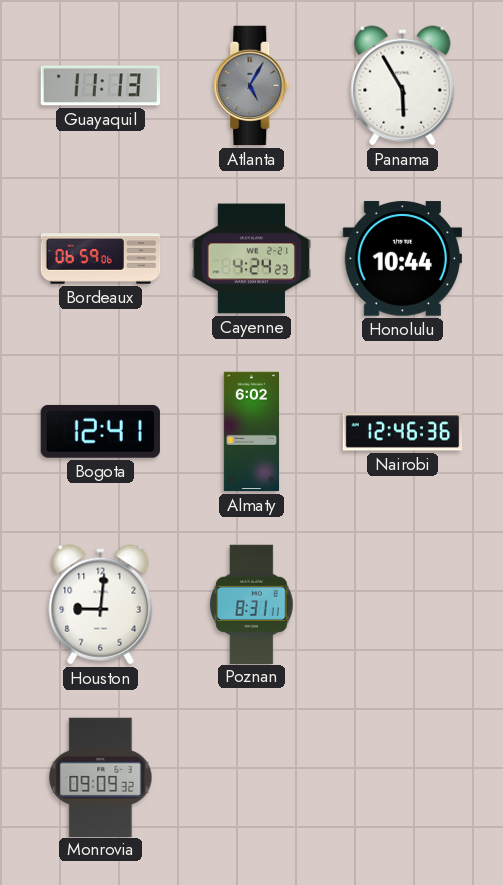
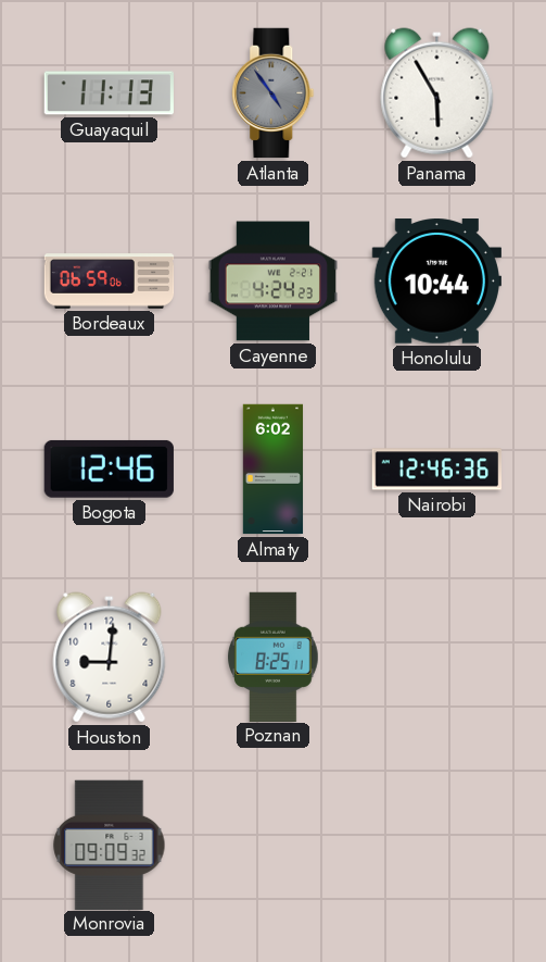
Atlanta: 5:05 -> 4:54 (274, 93)
Bogota: 12:41 -> 12:46 (109, 468)
Poznan: 8:31 -> 8:25 (274, 657)
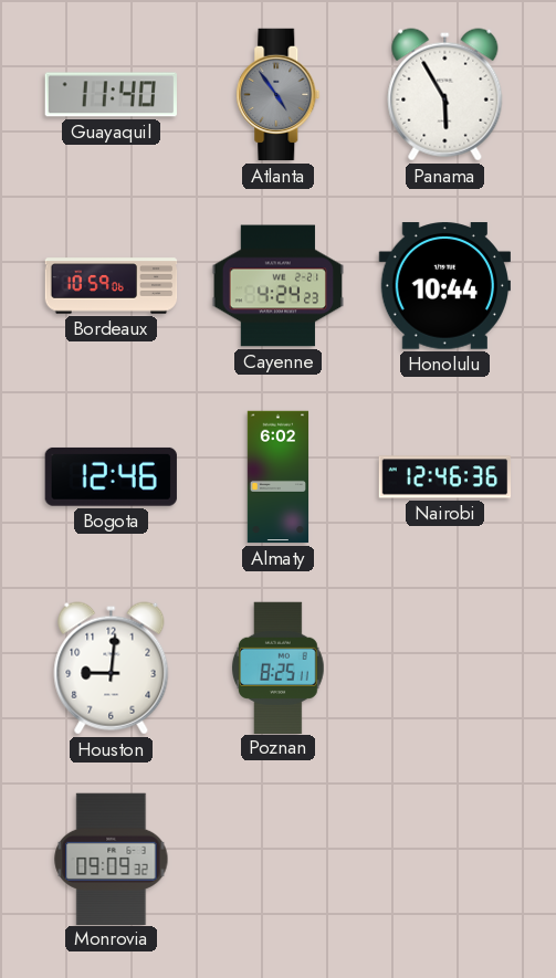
Guayaquil: 11:13 -> 11:40 (111, 95)
Bordeaux: 06:59 -> 10:59 (112, 286)
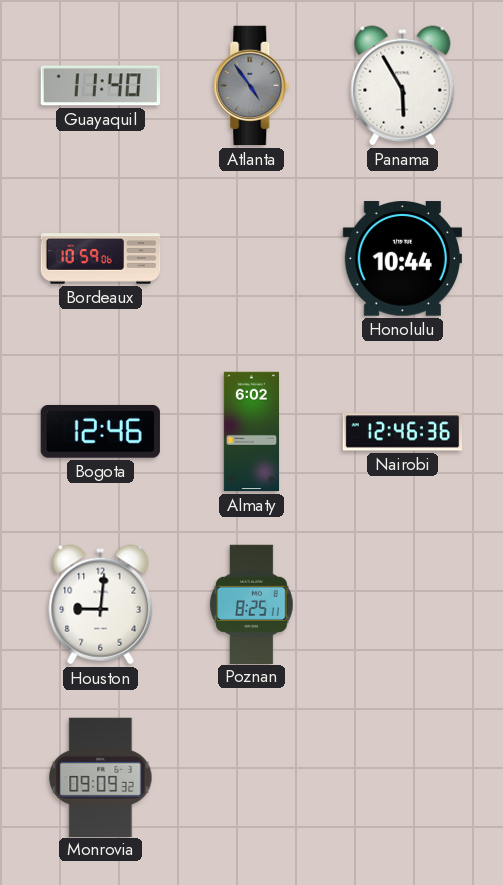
Cayenne: 4:24 -> none (279, 286)
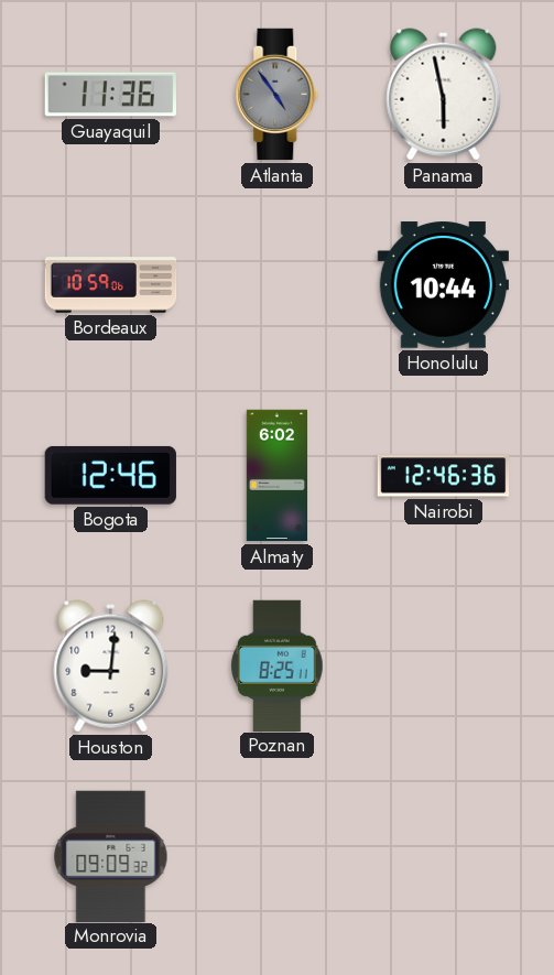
Guayaquil: 11:40 -> 11:36 (110, 95)
Panama: 5:55 -> 5:58 (444, 95)
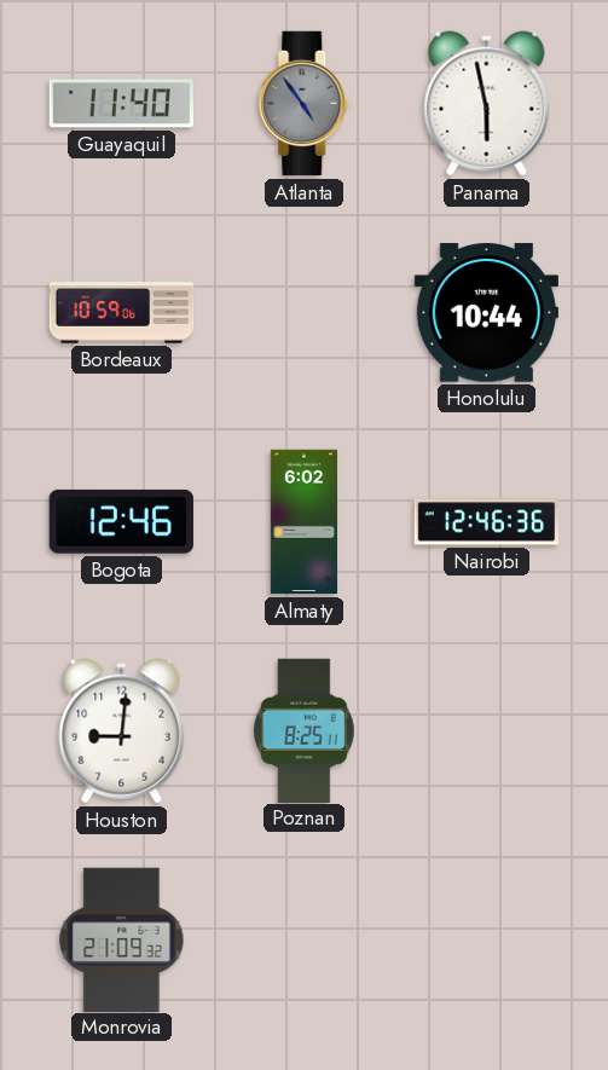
Guayaquil: 11:36 -> 11:40 (121, 104)
Monrovia: 09:09 -> 21:09 (122, 939)
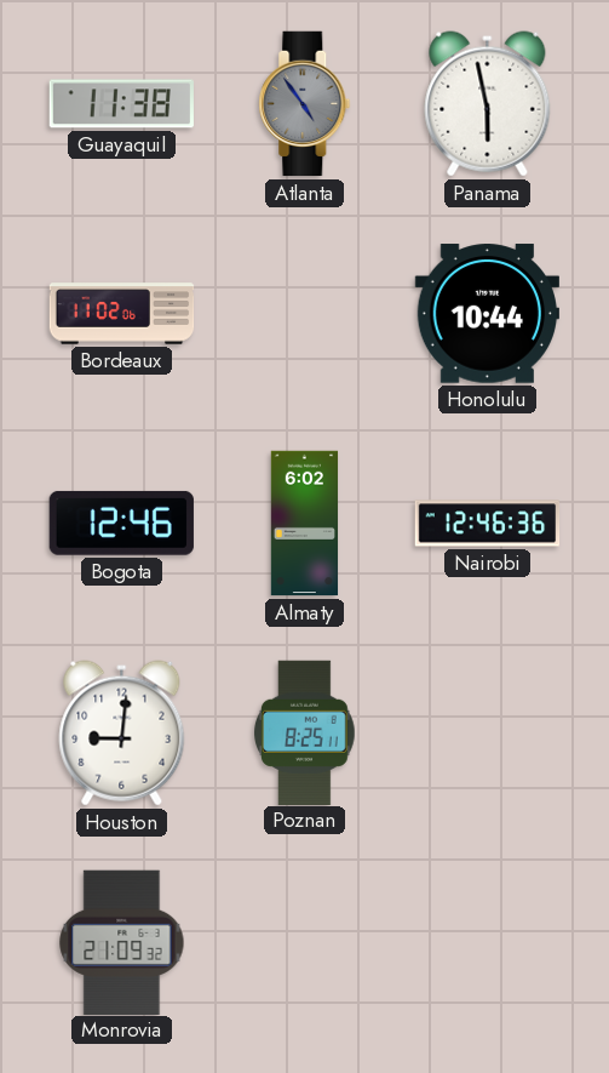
Guayaquil: 11:40 -> 11:38 (121, 104)
Bordeaux: 10:59 -> 11:02 (122, 314)
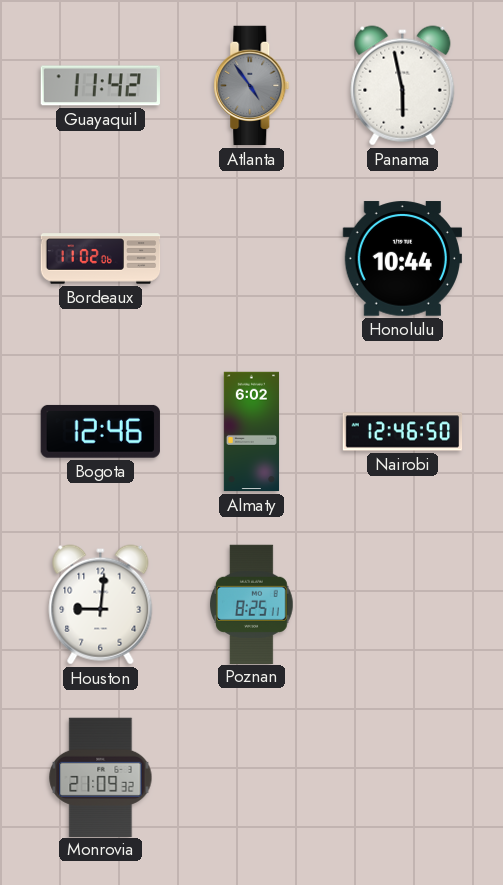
Guayaquil: 11:38 -> 11:42 (100, 86)
Nairobi: 12:46:36 -> 12:46:50 (403, 432)
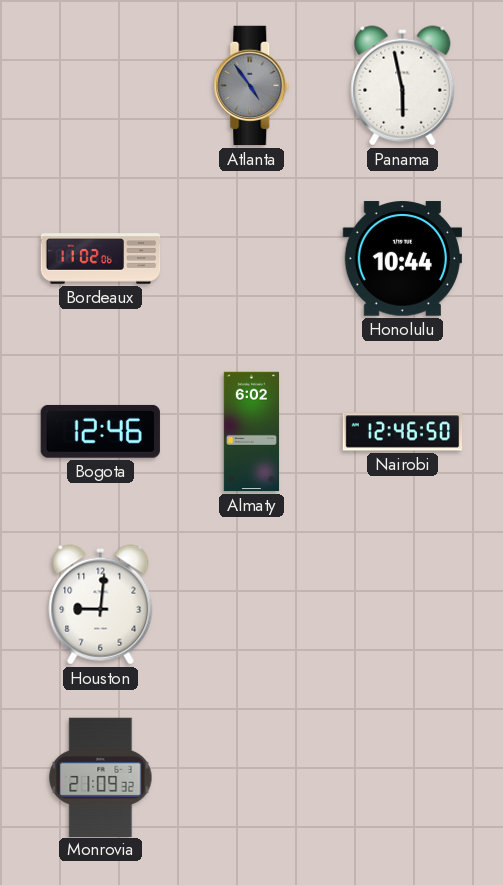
Guayaquil: 11:42 -> none (100, 86)
Poznan: 8:25 -> none (252, 604)
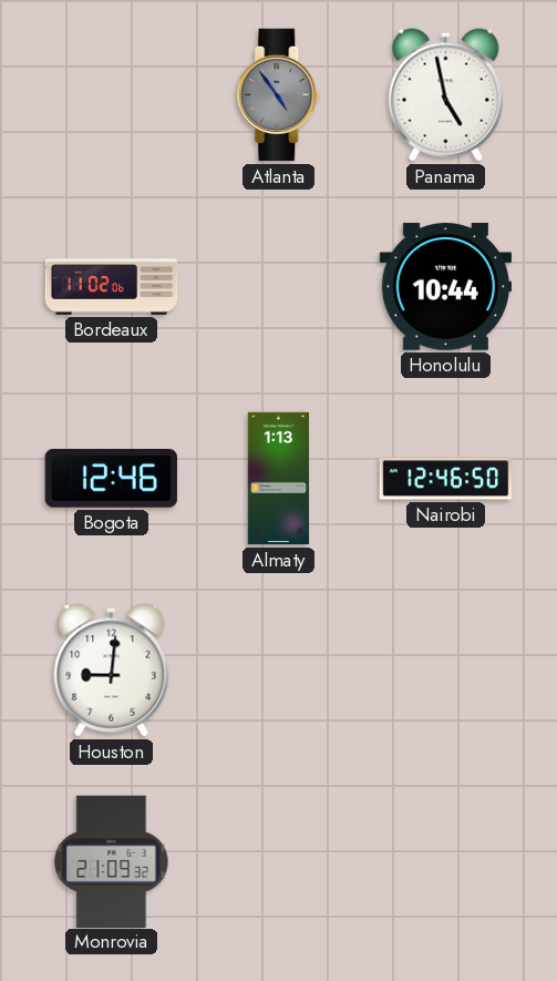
Panama: 5:58 -> 4:58 (446, 95)
Almaty: 6:02 -> 1:13 (279, 479)
